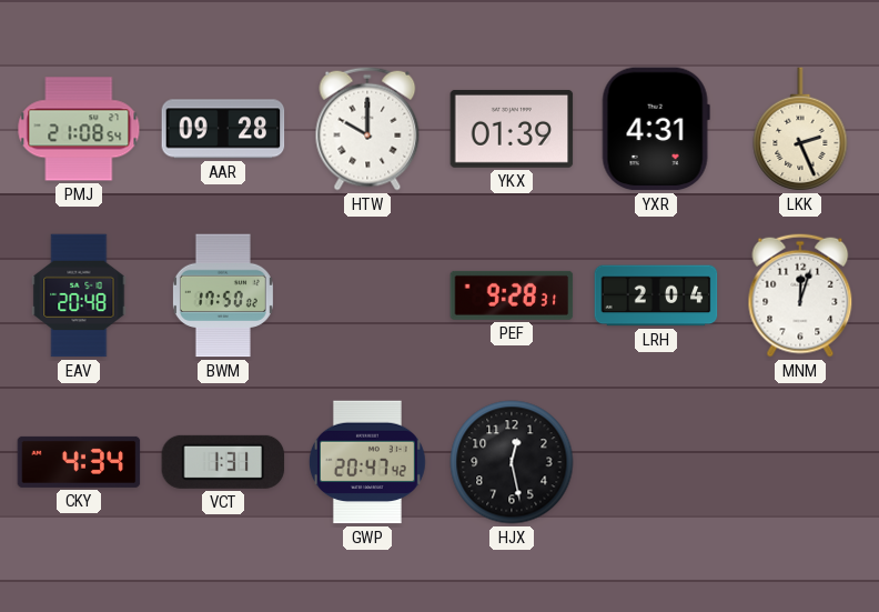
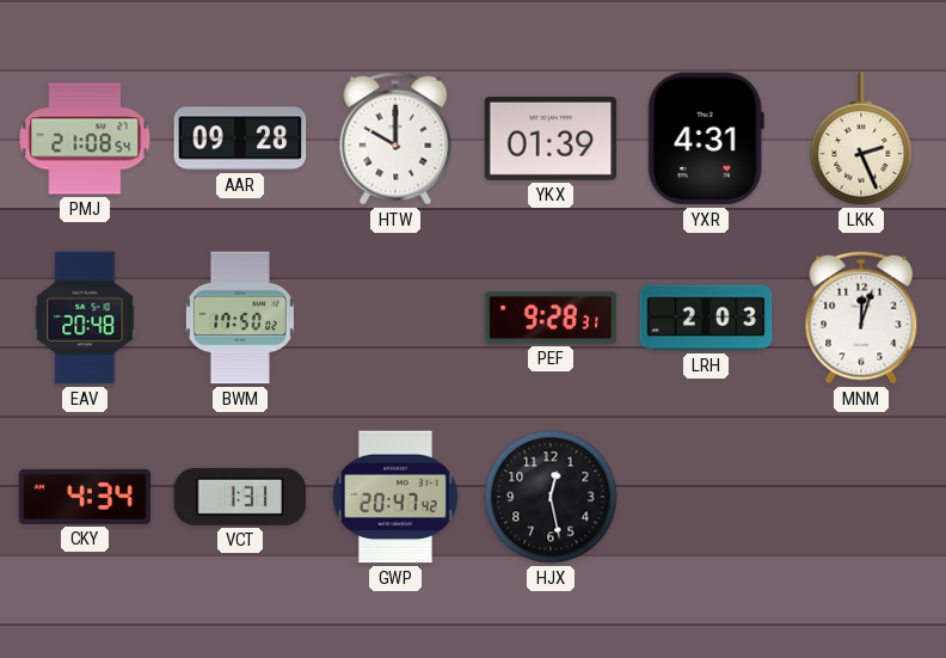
LRH: 2:04 -> 2:03 (706, 318)
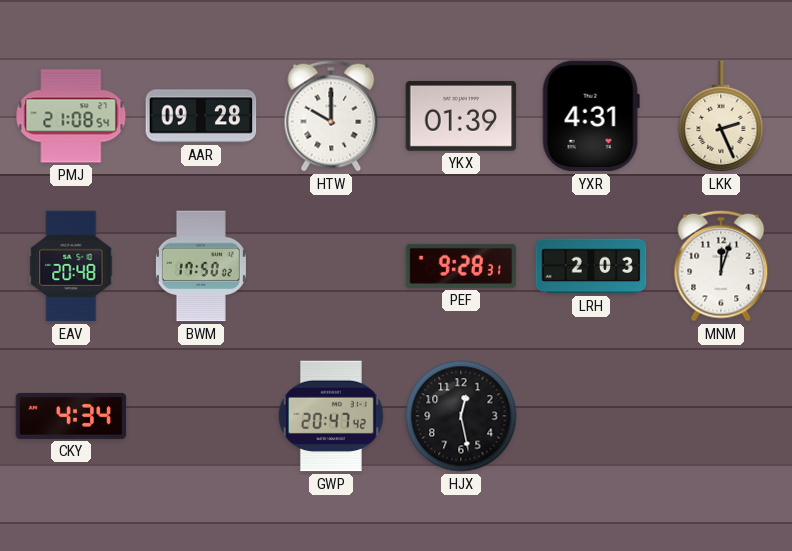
VCT: 1:31 -> none (240, 497)
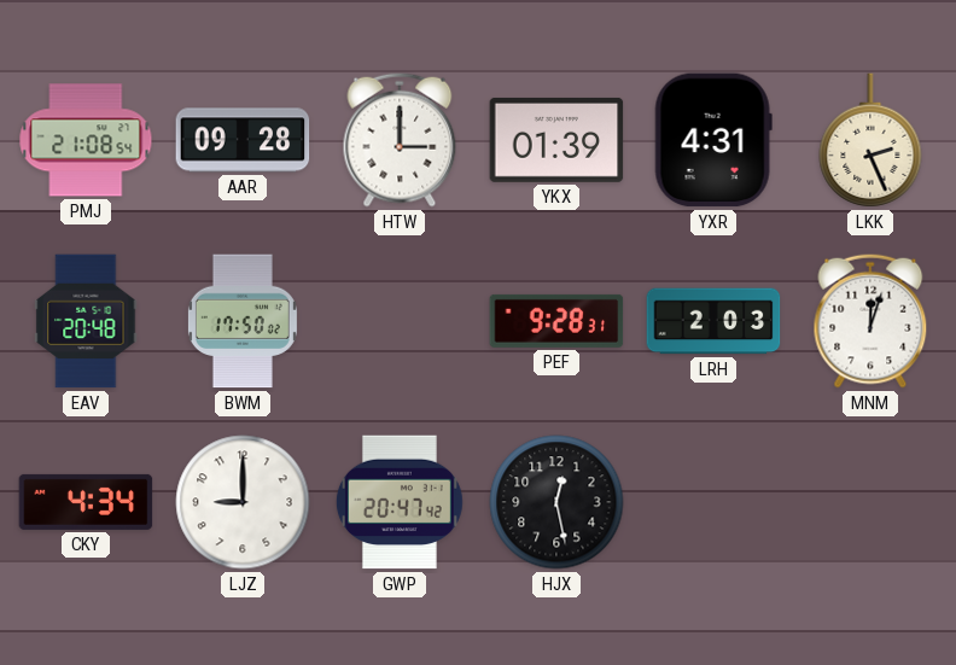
HTW: 10:00 -> 3:00 (400, 140)
LJZ: none -> 9:00 (243, 502)
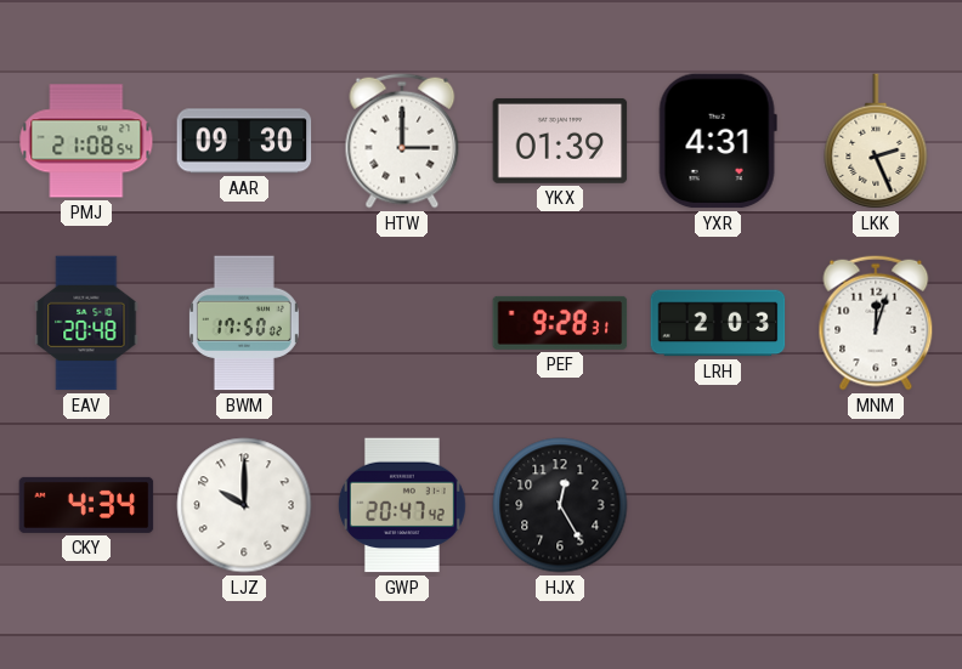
AAR: 09:28 -> 09:30 (244, 141)
LJZ: 9:00 -> 10:00 (244, 505)
HJX: 12:28 -> 12:25 (560, 505)
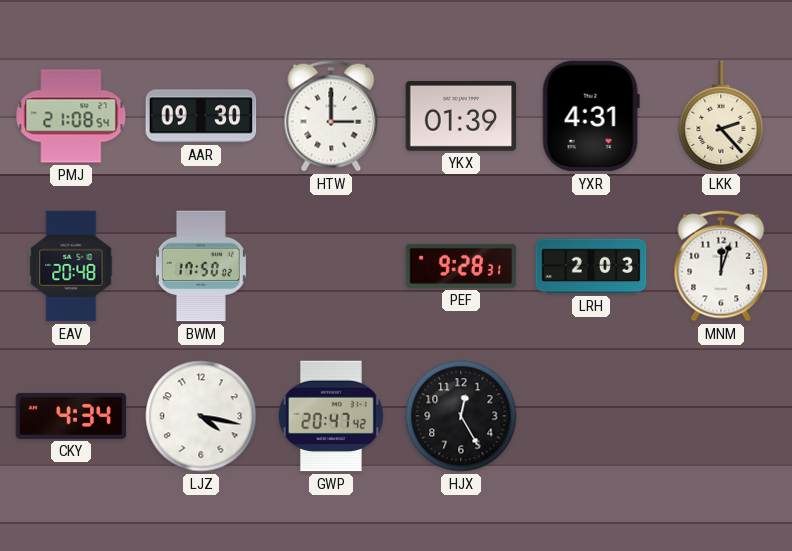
LKK: 2:26 -> 2:23 (721, 116)
LJZ: 10:00 -> 4:17 (201, 416)
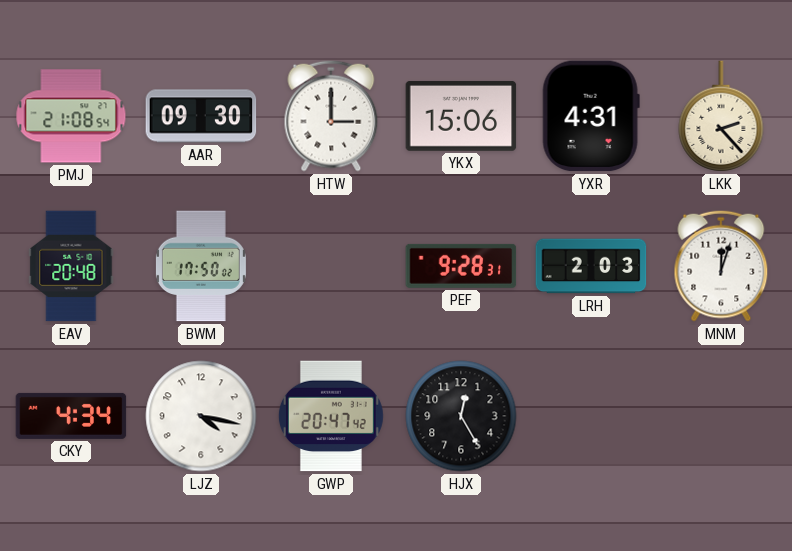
YKX: 01:39 -> 15:06 (461, 116)
